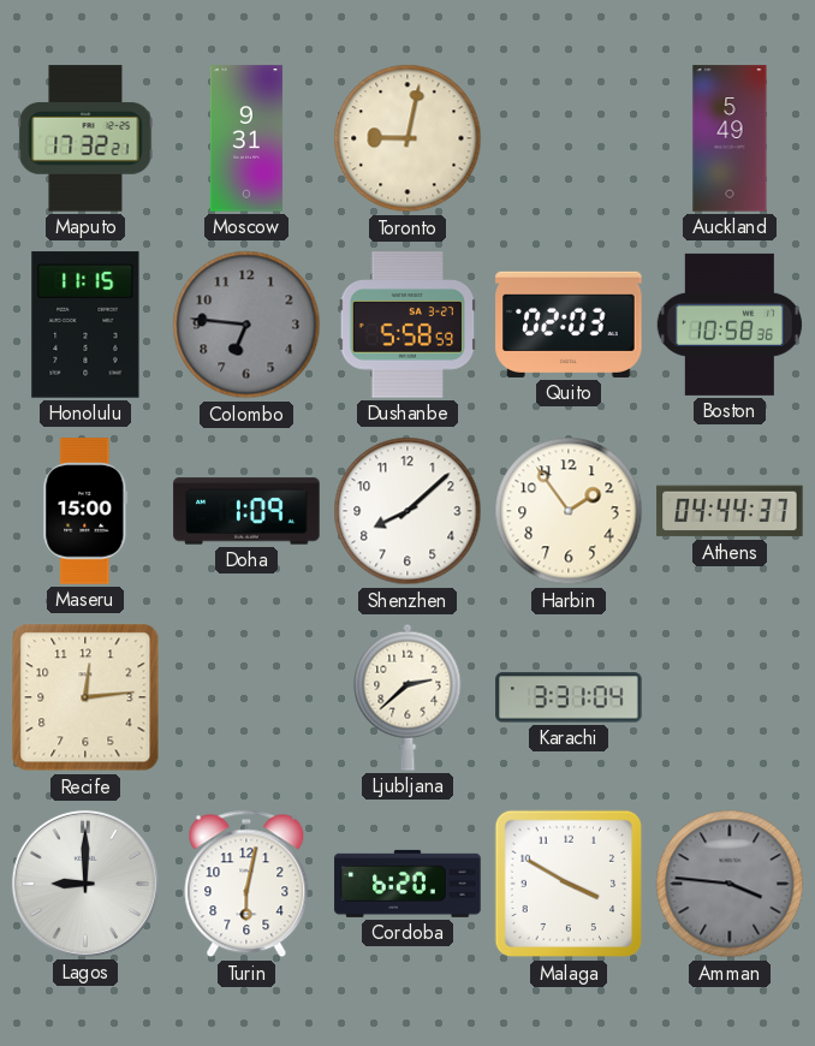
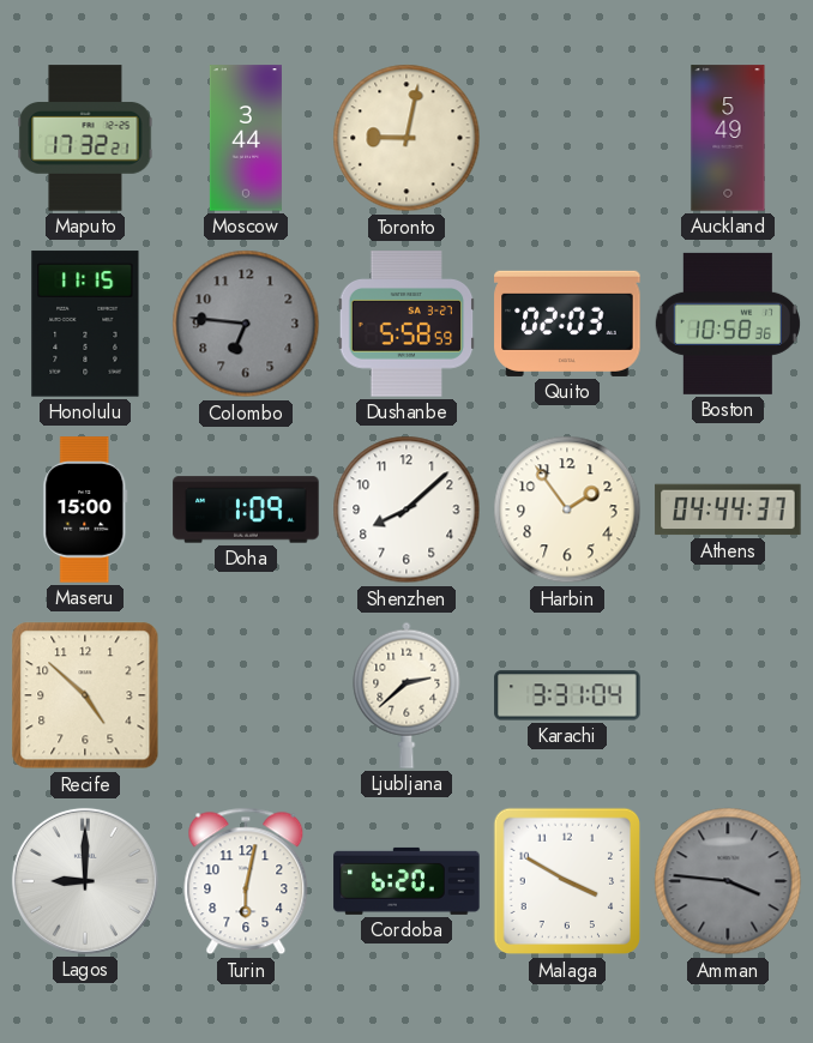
Moscow: 9:31 -> 3:44 (246, 138)
Recife: 12:14 -> 4:52 (85, 695)
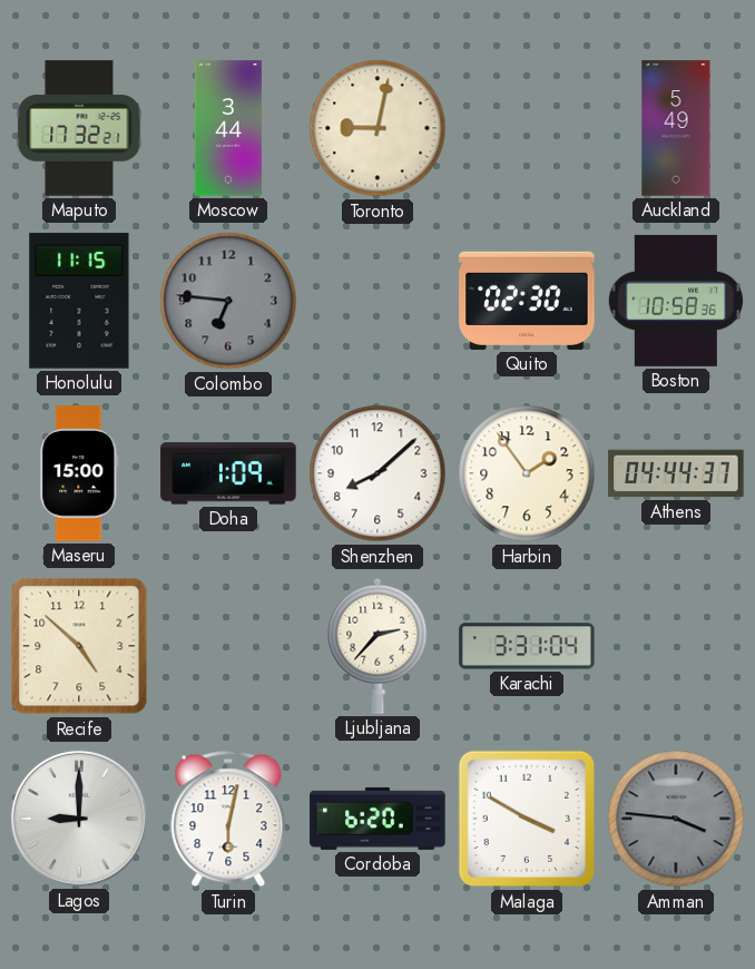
Dushanbe: 5:58 -> none (406, 324)
Quito: 02:03 -> 02:30 (527, 301)
Ljubljana: 2:38 -> 2:37 (377, 646)
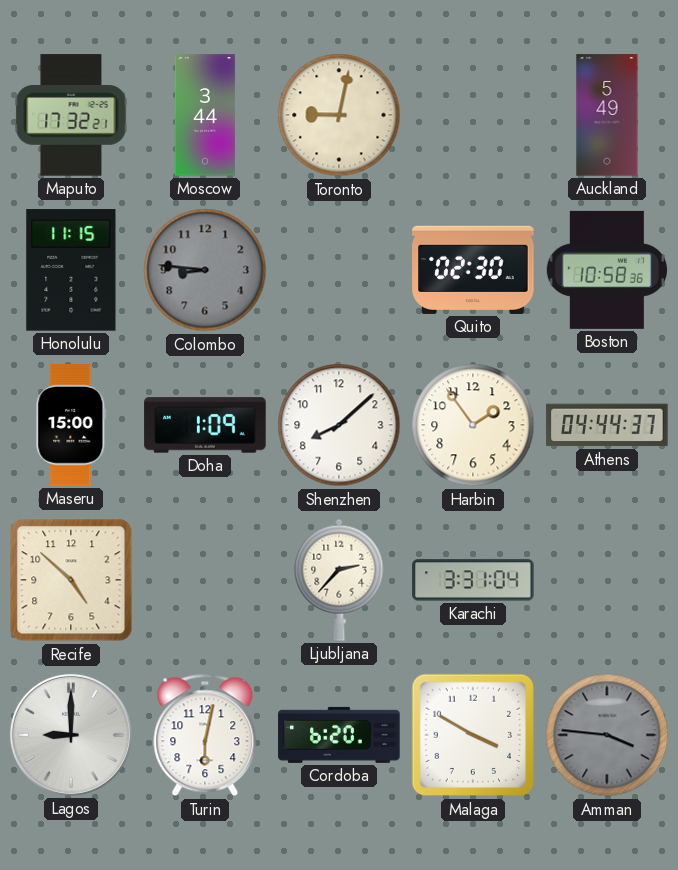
Colombo: 6:46 -> 8:46 (205, 270)
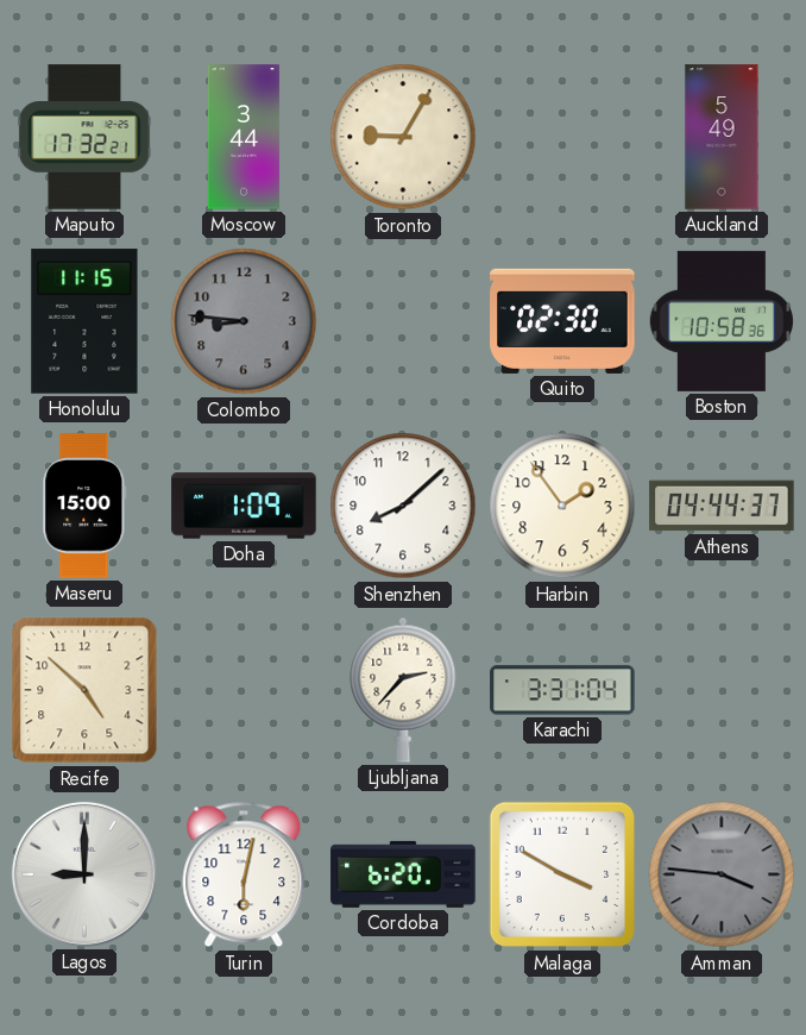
Toronto: 9:02 -> 9:05 (403, 137)
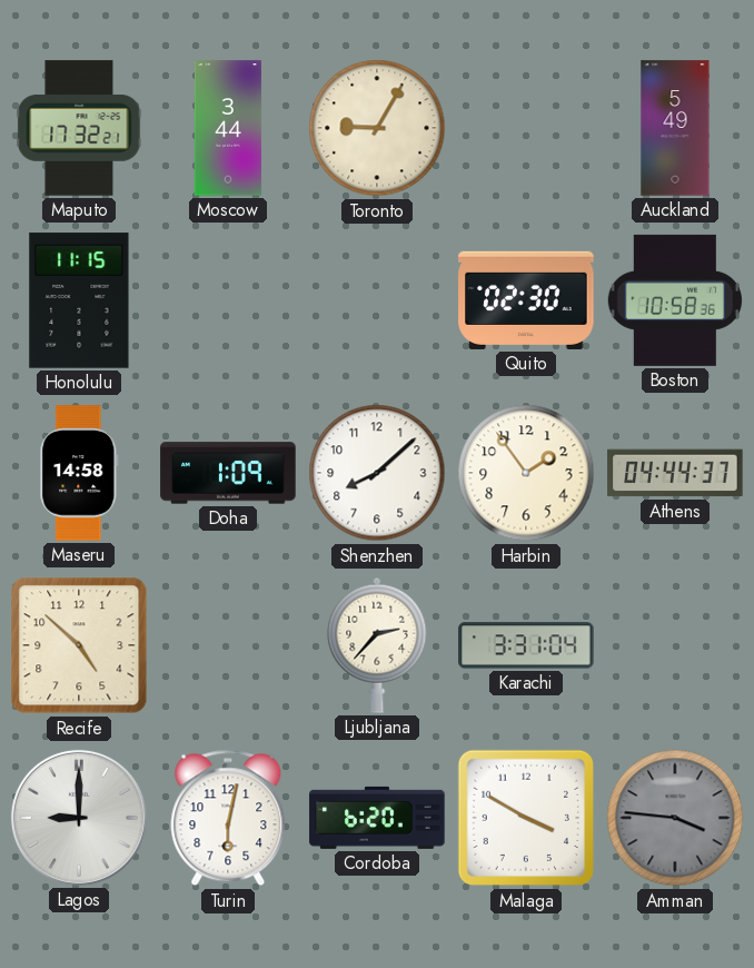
Colombo: 8:46 -> none (244, 321)
Maseru: 15:00 -> 14:58 (79, 473)
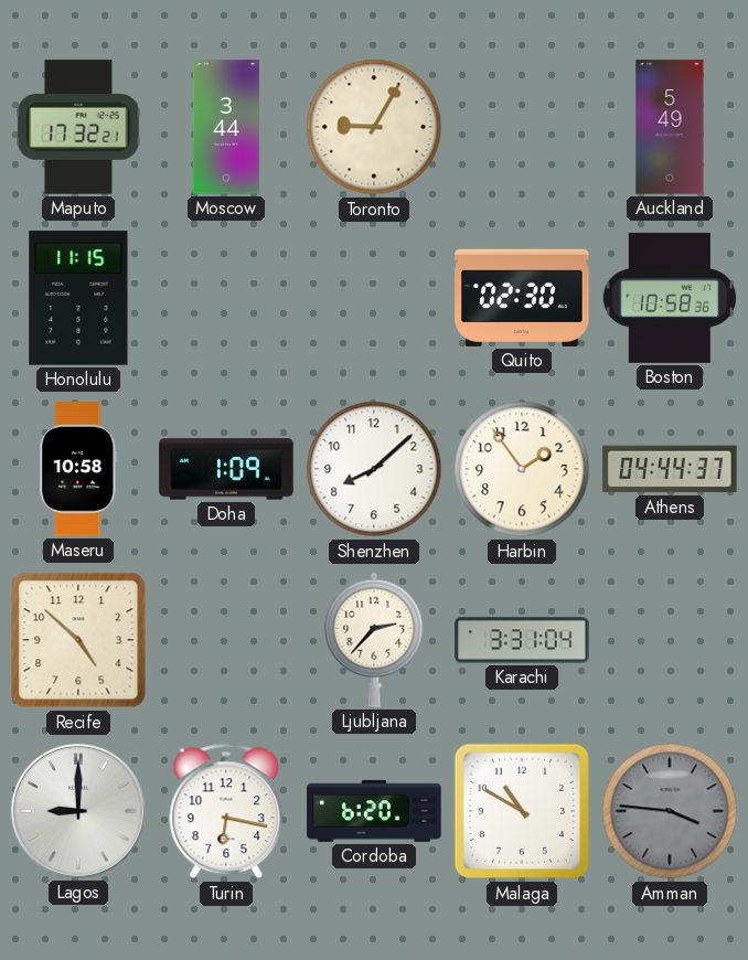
Maseru: 14:58 -> 10:58 (78, 469)
Turin: 6:02 -> 6:17 (226, 811)
Malaga: 3:50 -> 10:50 (522, 811)
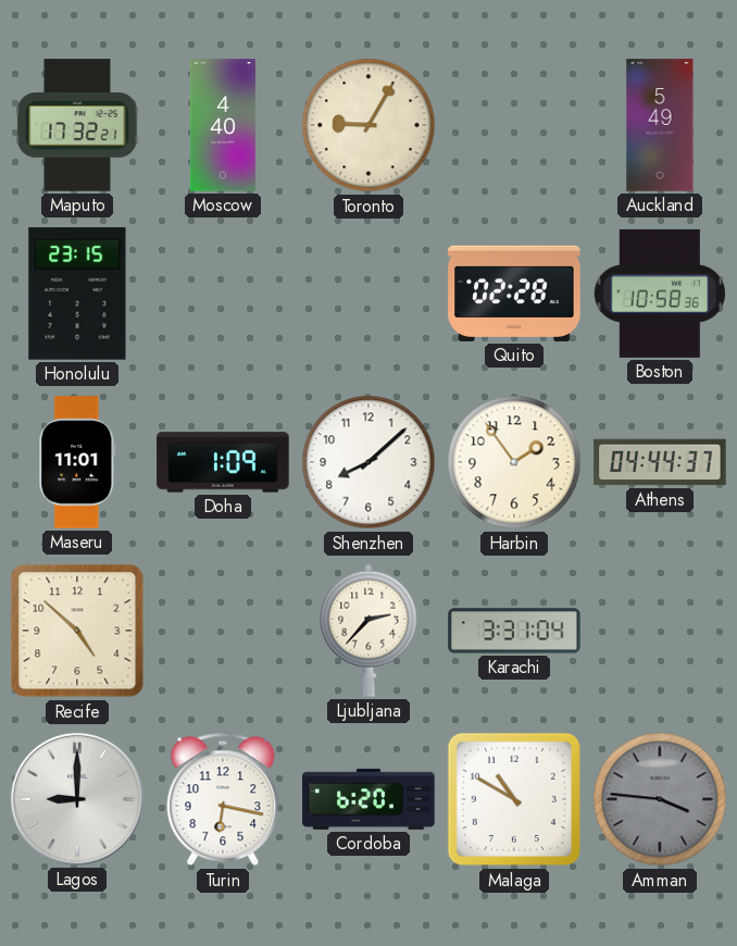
Moscow: 3:44 -> 4:40 (223, 125)
Honolulu: 11:15 -> 23:15 (77, 294)
Quito: 02:30 -> 02:28 (514, 294)
Maseru: 10:58 -> 11:01 (77, 462)
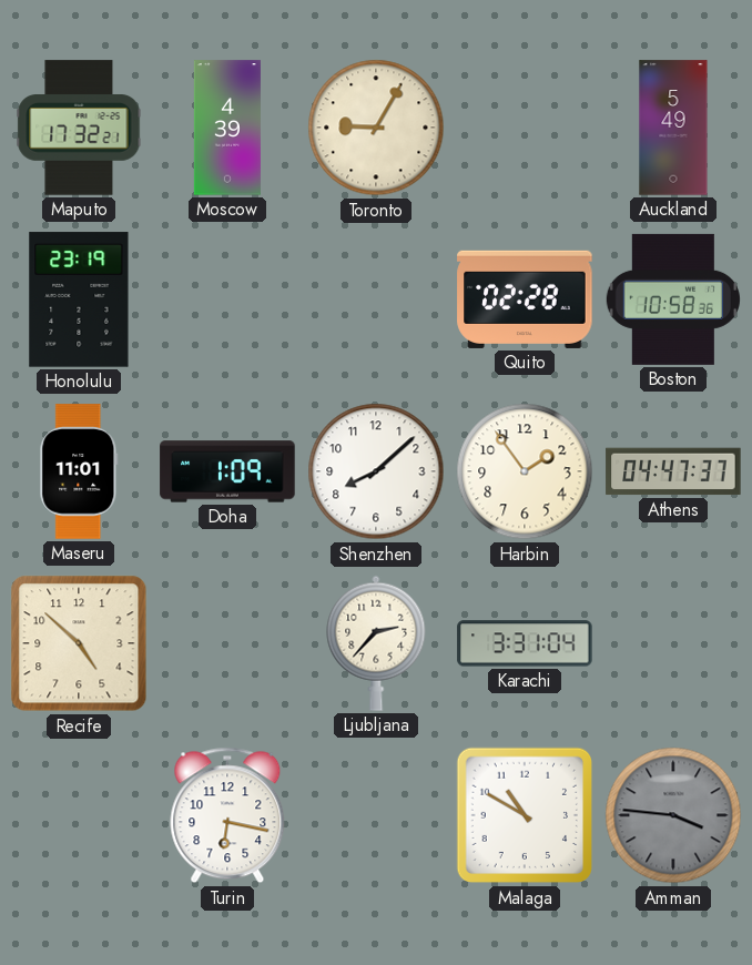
Moscow: 4:40 -> 4:39 (227, 128)
Honolulu: 23:15 -> 23:19 (79, 299)
Athens: 04:44 -> 04:47 (673, 471)
Lagos: 9:00 -> none (77, 799)
Cordoba: 6:20 -> none (368, 799)
